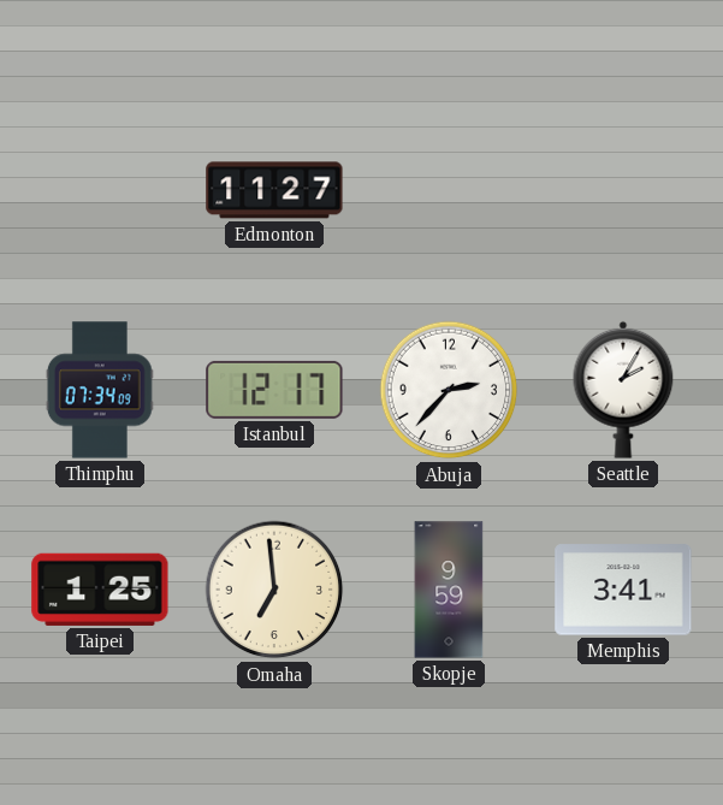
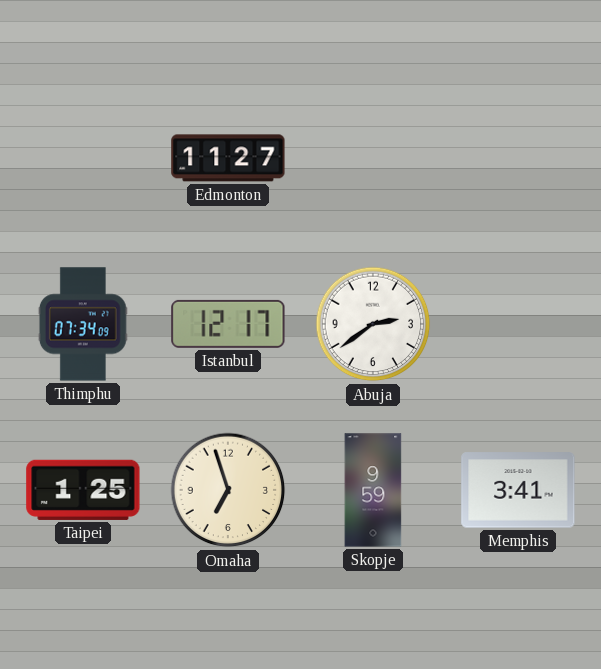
Abuja: 2:37 -> 2:39 (373, 324)
Seattle: 2:05 -> none (623, 390)
Omaha: 6:59 -> 6:57 (228, 490)
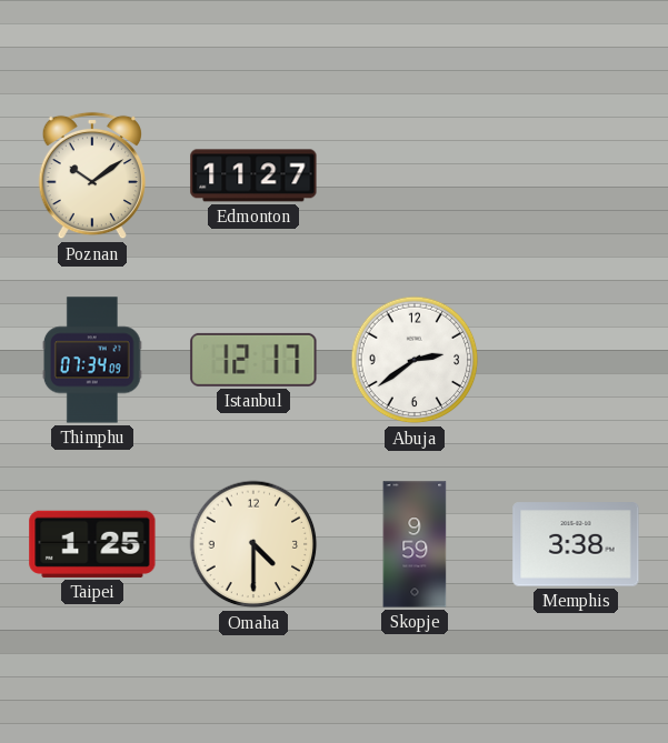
Poznan: none -> 10:09 (92, 175)
Omaha: 6:57 -> 4:30 (253, 544)
Memphis: 3:41 -> 3:38 (576, 544)
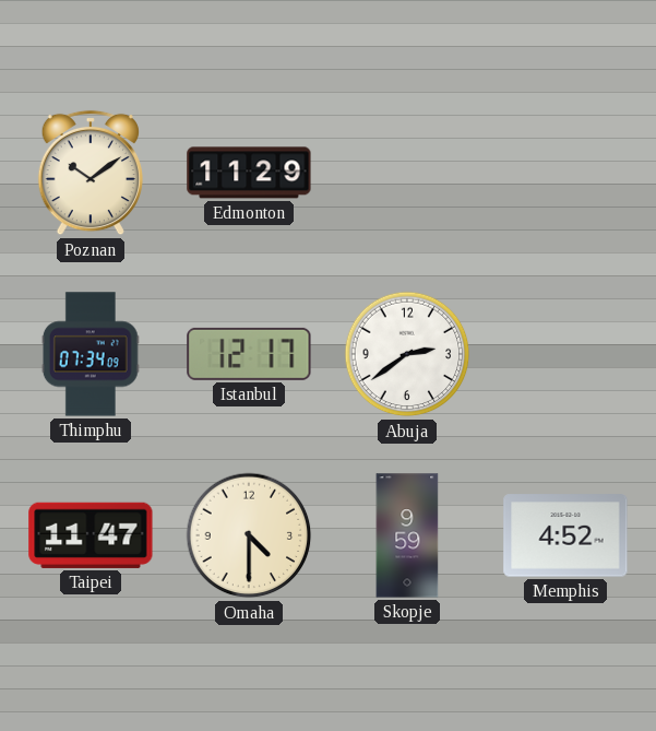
Edmonton: 11:27 -> 11:29 (249, 173)
Taipei: 1:25 -> 11:47 (91, 535)
Memphis: 3:38 -> 4:52 (565, 535)
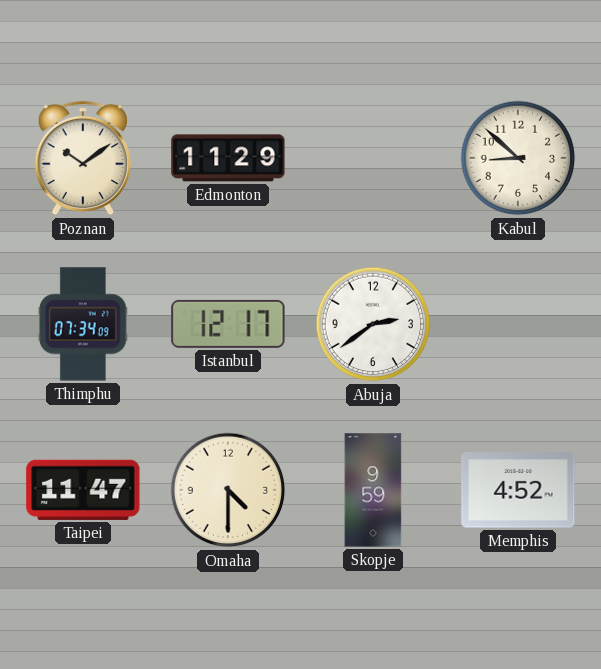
Kabul: none -> 8:52 (518, 158)
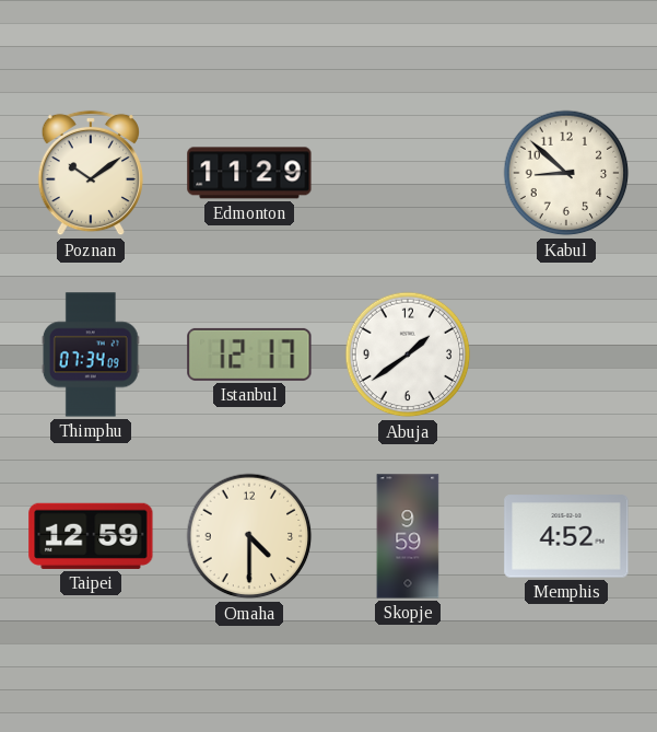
Abuja: 2:39 -> 1:39 (408, 355)
Taipei: 11:47 -> 12:59 (91, 536)
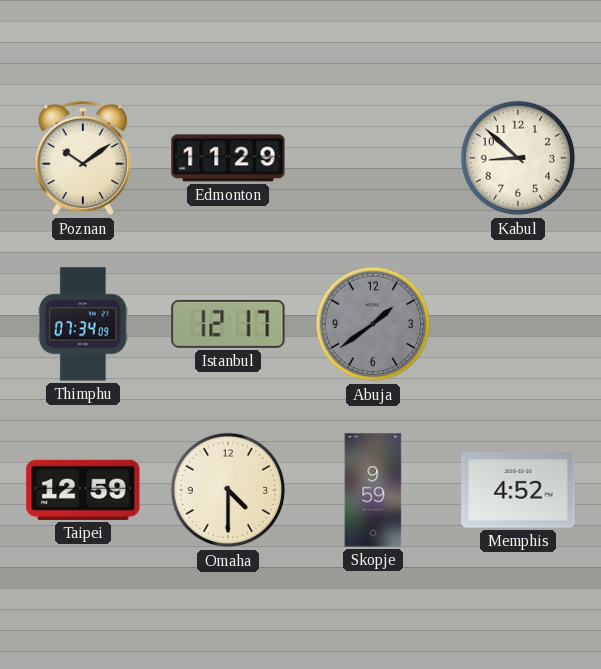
Abuja dial: white -> grey (373, 324)
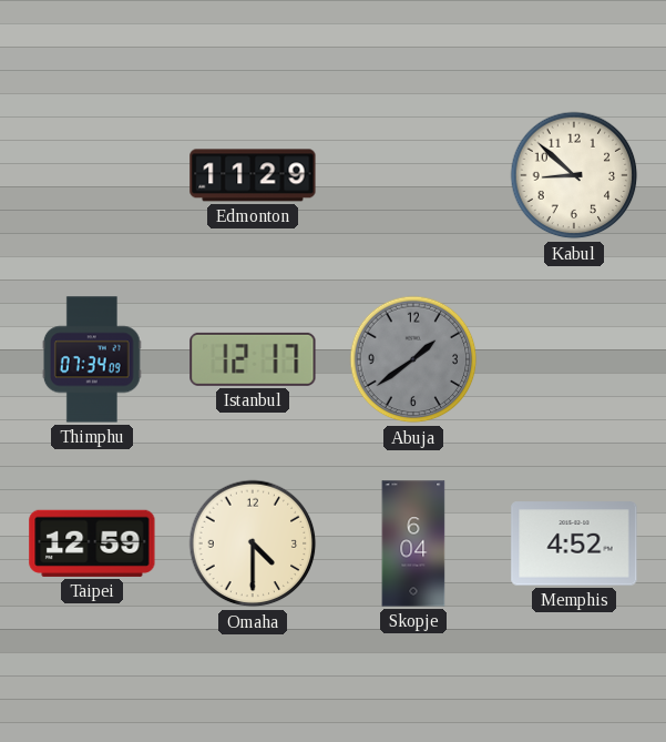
Poznan: 10:09 -> none (83, 158)
Skopje: 9:59 -> 6:04 (413, 543)
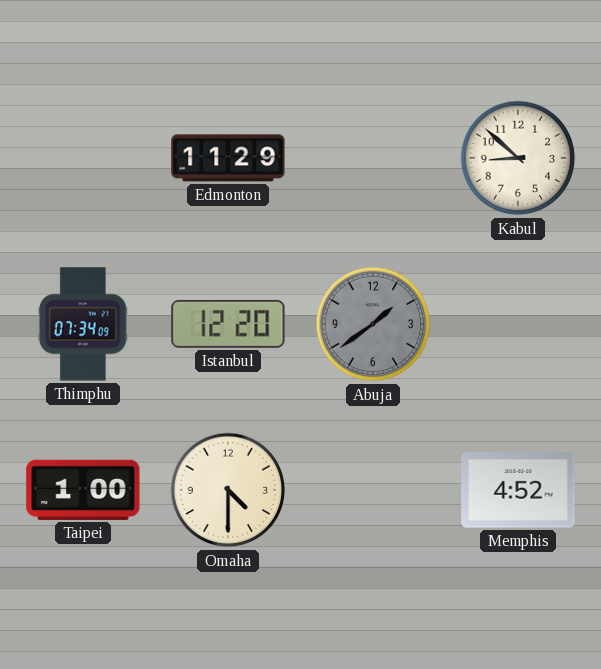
Istanbul: 12:17 -> 12:20 (228, 324)
Taipei: 12:59 -> 1:00 (83, 490)
Skopje: 6:04 -> none (413, 543)
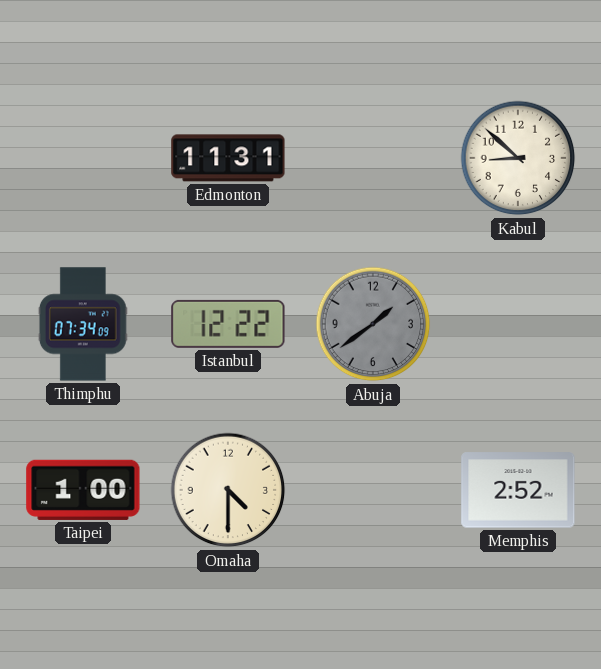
Edmonton: 11:29 -> 11:31 (228, 158)
Istanbul: 12:20 -> 12:22 (228, 324)
Memphis: 4:52 -> 2:52 (518, 490)
